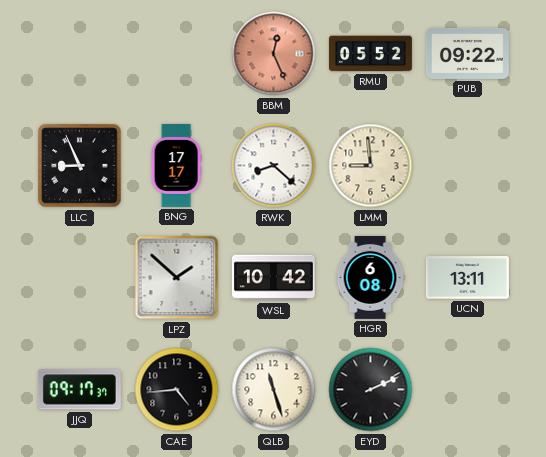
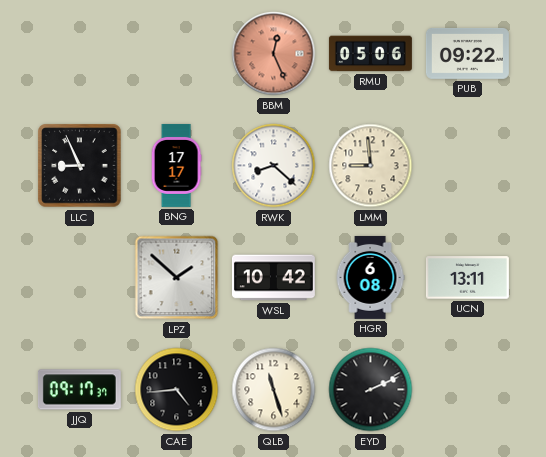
RMU: 05:52 -> 05:06 (370, 54)
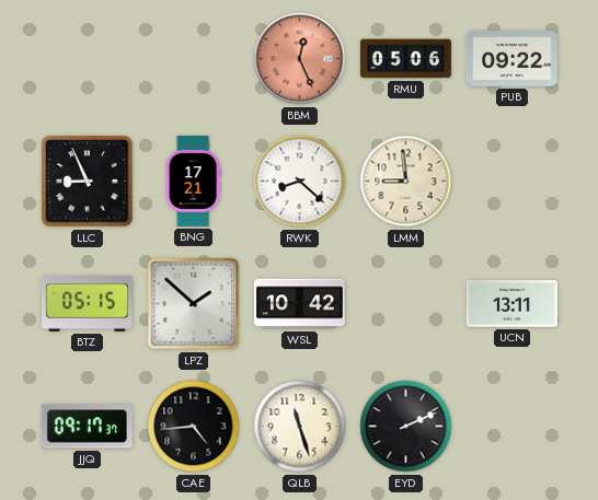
BNG: 17:17 -> 17:21 (193, 181)
BTZ: none -> 05:15 (87, 304)
HGR: 6:08 -> none (370, 277)
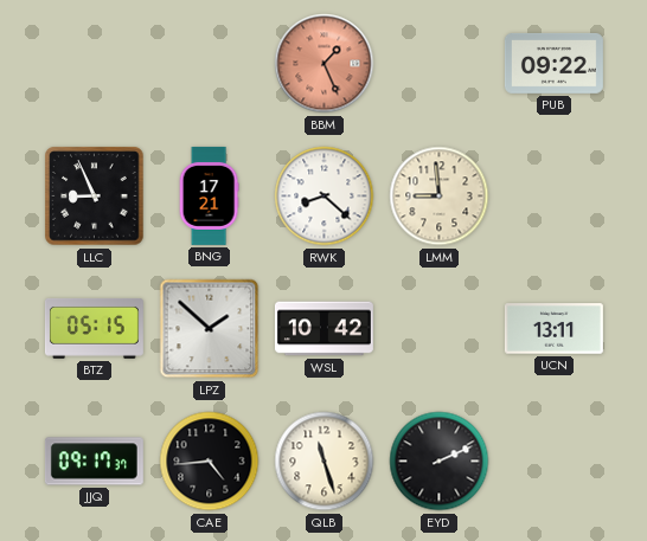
BBM: 12:26 -> 1:26 (325, 64)
RMU: 05:06 -> none (405, 59)
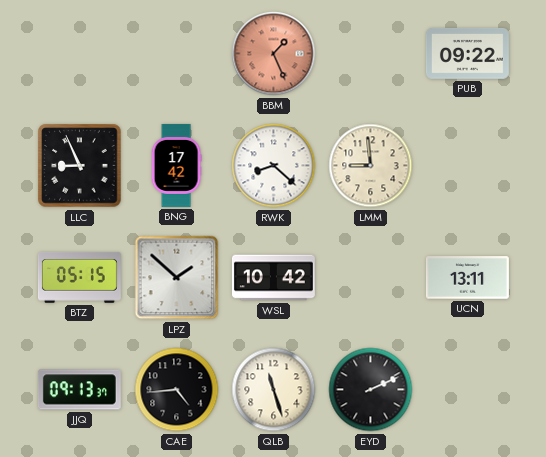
BNG: 17:21 -> 17:42 (176, 165)
JJQ: 09:17 -> 09:13 (79, 390)
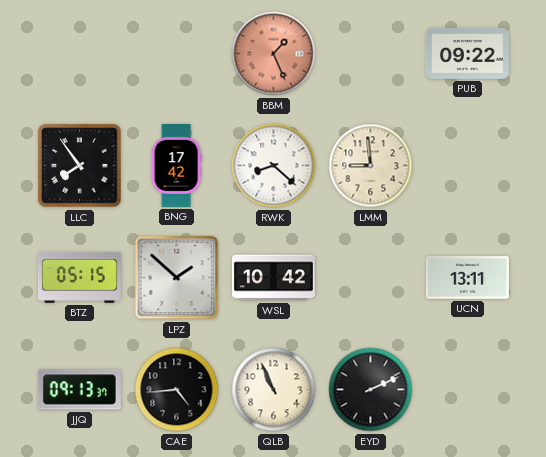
LLC: 8:56 -> 7:54 (80, 166)
QLB: 11:27 -> 10:56 (274, 390)
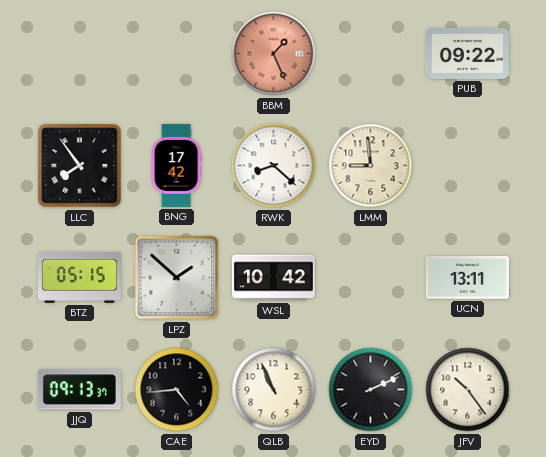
JFV: none -> 10:24 (468, 390)
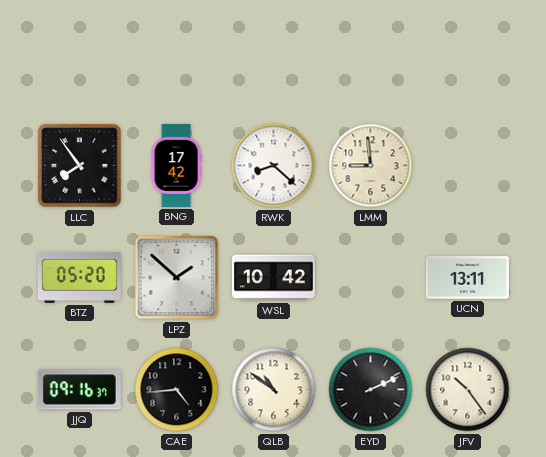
BBM: 1:26 -> none (274, 54)
PUB: 09:22 -> none (467, 53)
BTZ: 05:15 -> 05:20 (79, 278)
JJQ: 09:13 -> 09:16 (79, 390)
QLB: 10:56 -> 10:51 (274, 390)
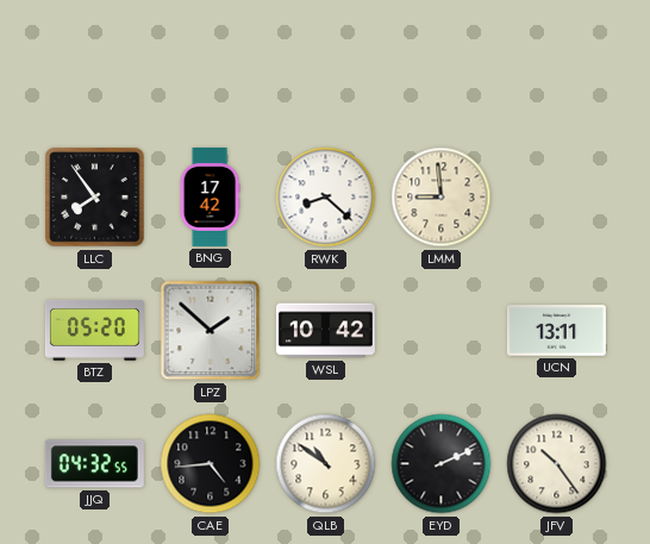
JJQ: 09:16 -> 04:32 (94, 464)
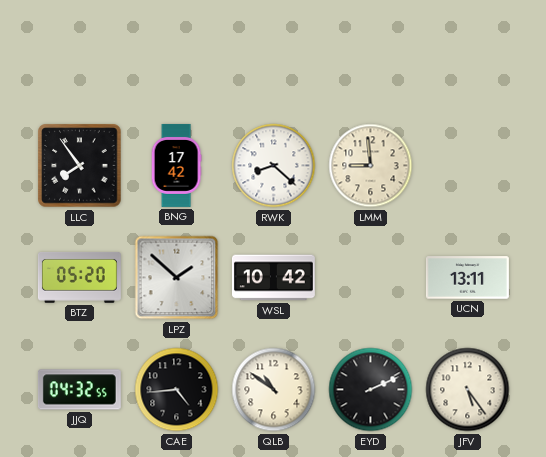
JFV: 10:24 -> 5:24 (468, 390)
